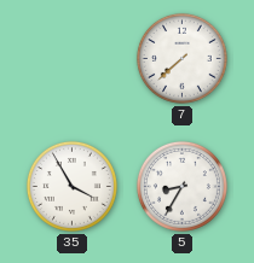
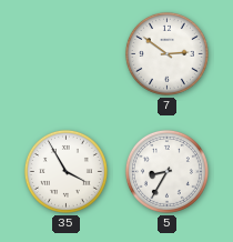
7: 7:38 -> 2:51 (166, 53)
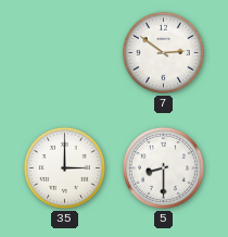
35: 3:55 -> 3:00 (64, 167)
5: 8:35 -> 8:30 (163, 167)
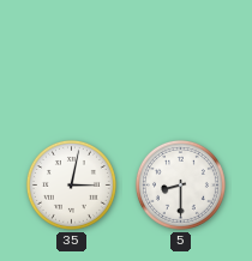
7: 2:51 -> none (163, 52)
35: 3:00 -> 3:02 (71, 184)
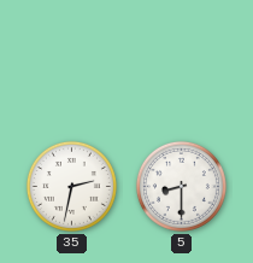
35: 3:02 -> 2:32 (71, 186)
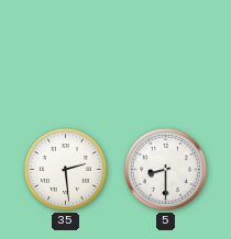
35: 2:32 -> 2:29 (65, 169)
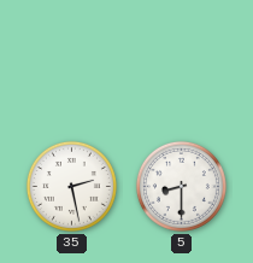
35: 2:29 -> 2:28 (71, 186)
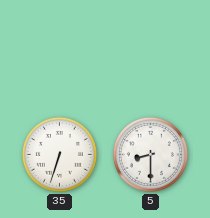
35: 2:28 -> 6:33 (59, 154)
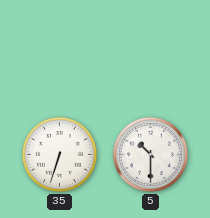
5: 8:30 -> 10:30 (150, 154)
